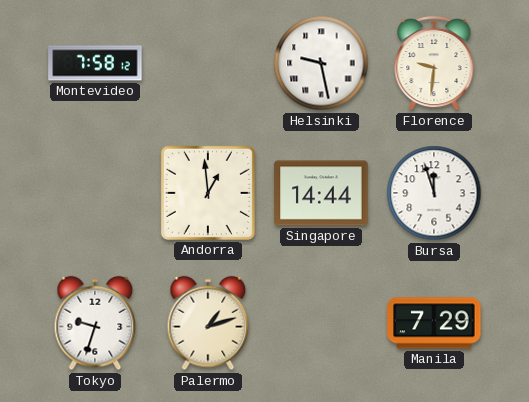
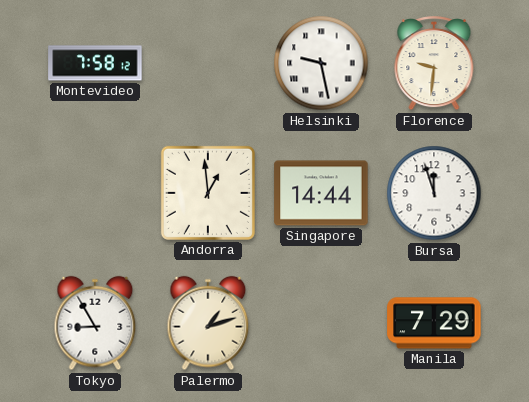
Tokyo: 9:33 -> 8:55 (95, 323)
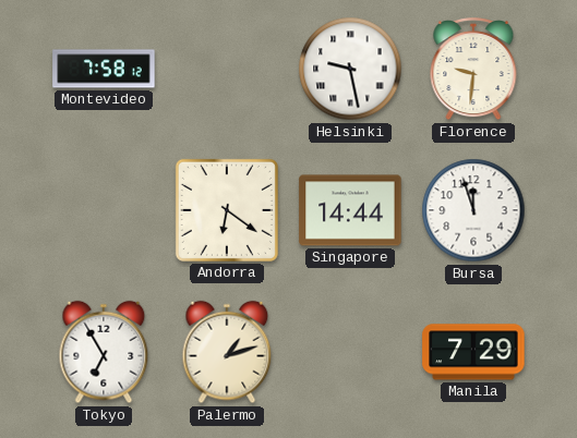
Andorra: 12:59 -> 6:21 (227, 210)
Tokyo: 8:55 -> 6:55 (104, 352)
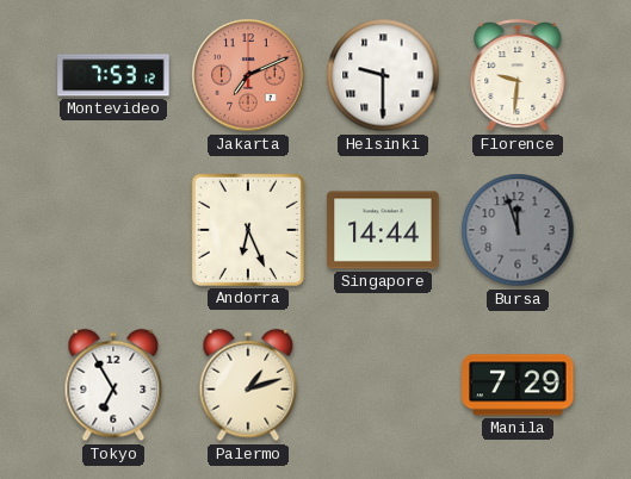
Montevideo: 7:58 -> 7:53 (113, 75)
Jakarta: none -> 7:11 (248, 75)
Helsinki: 9:28 -> 9:30 (383, 75)
Andorra: 6:21 -> 6:26 (248, 230)
Bursa dial: white -> grey (518, 230)
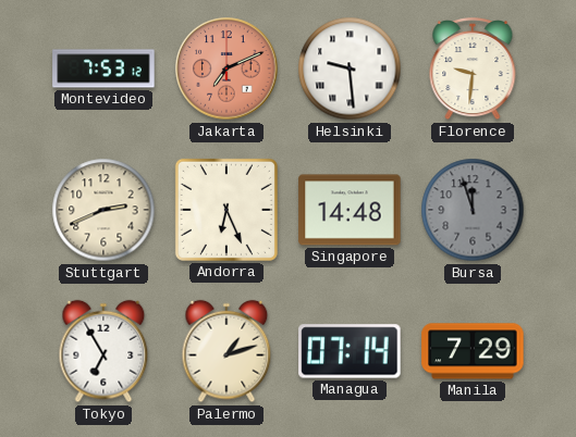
Helsinki: 9:30 -> 9:29 (350, 68)
Stuttgart: none -> 2:41 (103, 210)
Singapore: 14:44 -> 14:48 (350, 210)
Managua: none -> 07:14 (350, 351)
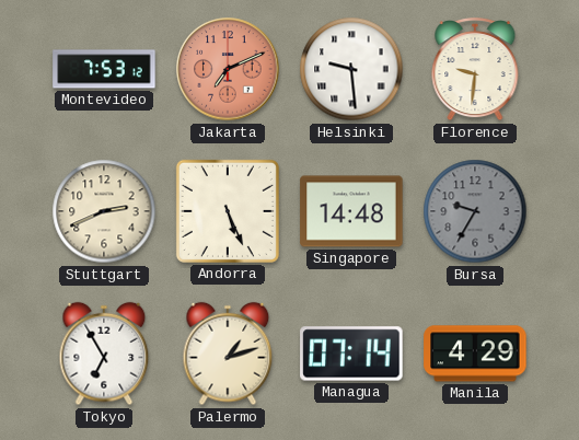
Andorra: 6:26 -> 5:26 (228, 211)
Bursa: 11:57 -> 9:35 (475, 211)
Manila: 7:29 -> 4:29 (475, 354)
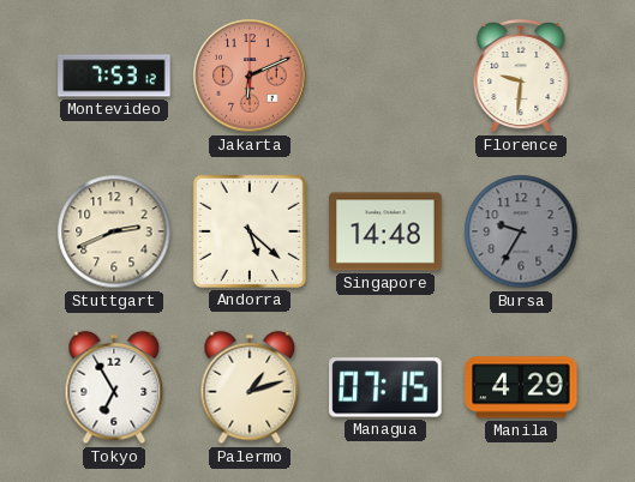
Jakarta: 7:11 -> 6:11 (250, 76)
Helsinki: 9:29 -> none (351, 69)
Andorra: 5:26 -> 5:22 (250, 231)
Managua: 07:14 -> 07:15 (385, 387)
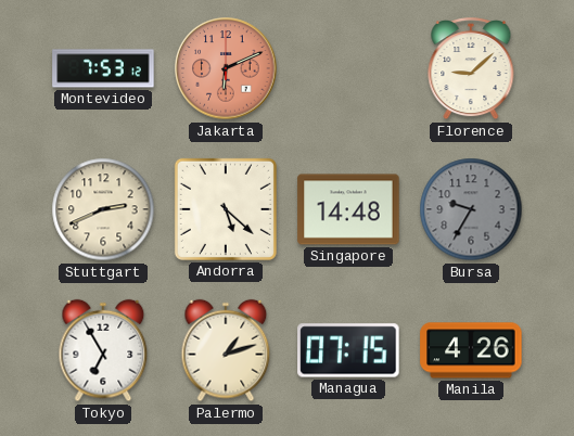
Florence: 9:31 -> 9:08 (471, 69)
Manila: 4:29 -> 4:26 (471, 350)
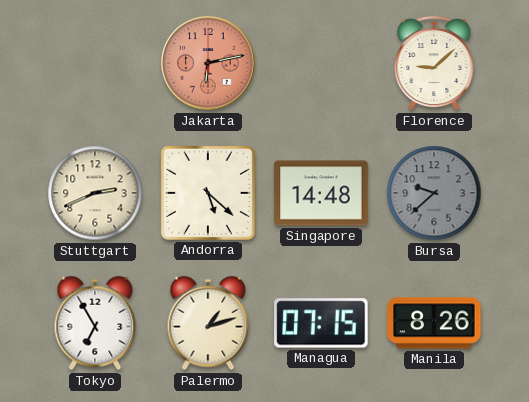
Montevideo: 7:53 -> none (103, 68)
Jakarta: 6:11 -> 6:13 (208, 63)
Bursa: 9:35 -> 9:38 (434, 193)
Manila: 4:26 -> 8:26 (434, 323)
